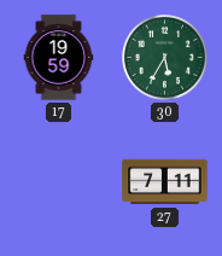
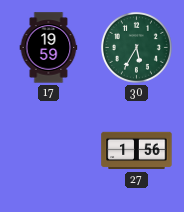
27: 7:11 -> 1:56 (137, 151)
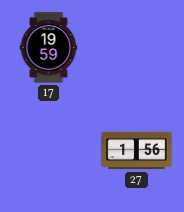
30: 5:35 -> none (136, 47)
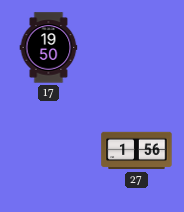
17: 19:59 -> 19:50 (49, 48)
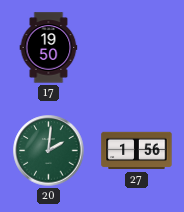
20: none -> 2:01 (49, 151)
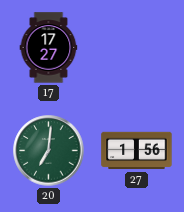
17: 19:50 -> 17:27 (49, 48)
20: 2:01 -> 7:01 (49, 151)
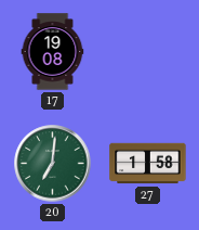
17: 17:27 -> 19:08 (53, 52)
27: 1:56 -> 1:58 (148, 164)
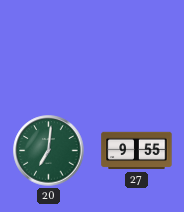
17: 19:08 -> none (53, 52)
27: 1:58 -> 9:55 (137, 151)
